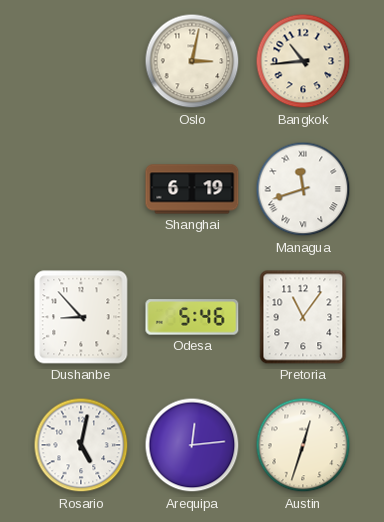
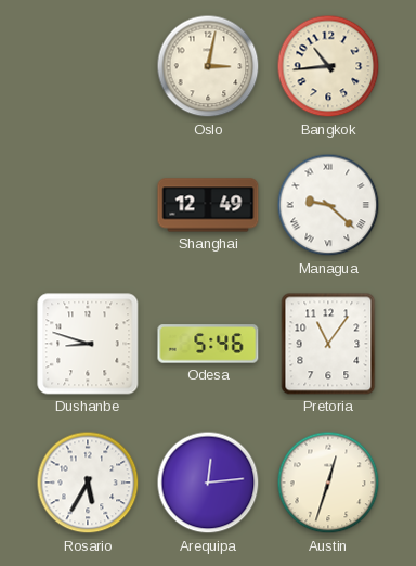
Shanghai: 6:19 -> 12:49 (208, 205)
Managua: 11:42 -> 9:22 (328, 205)
Dushanbe: 8:53 -> 8:48 (88, 344)
Rosario: 5:02 -> 5:35 (88, 483)
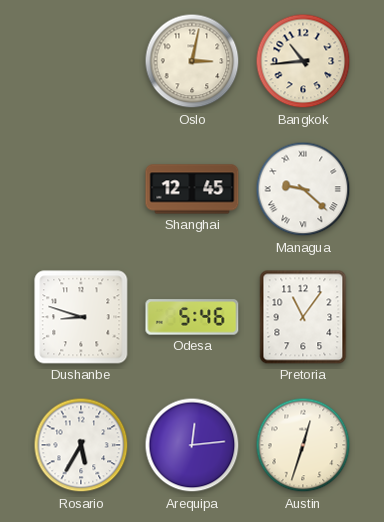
Shanghai: 12:49 -> 12:45 (192, 189)
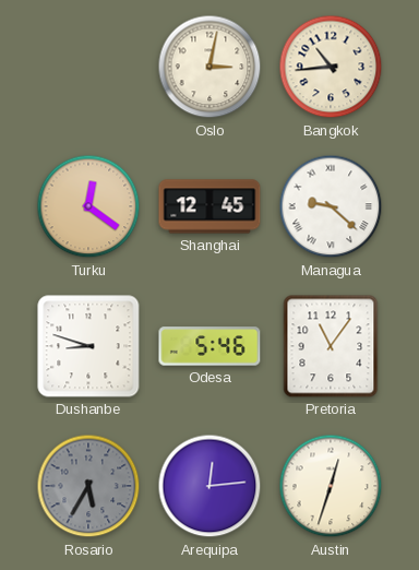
Turku: none -> 12:21 (88, 206)
Rosario dial: white -> grey (88, 486)
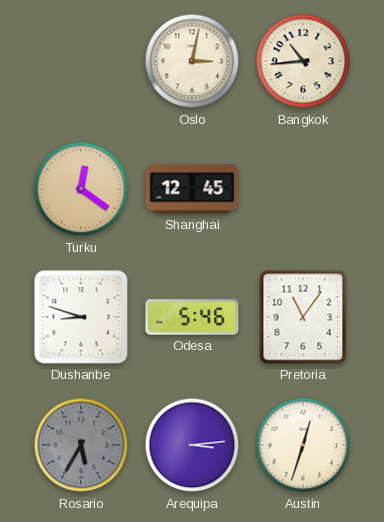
Managua: 9:22 -> none (331, 206)
Arequipa: 12:14 -> 3:14 (192, 445)
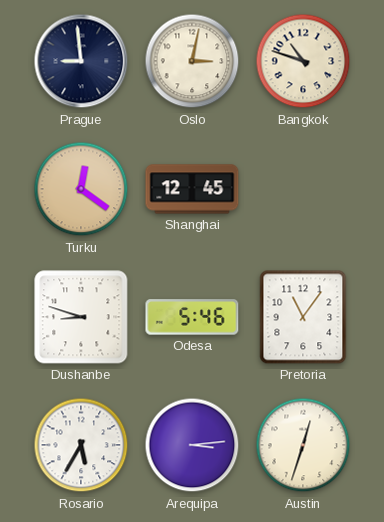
Prague: none -> 8:59 (81, 61)
Bangkok: 10:44 -> 10:48 (303, 61)
Rosario dial: grey -> white (81, 445)
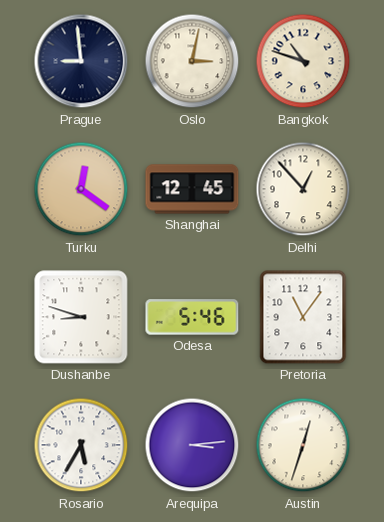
Delhi: none -> 12:53 (303, 189)
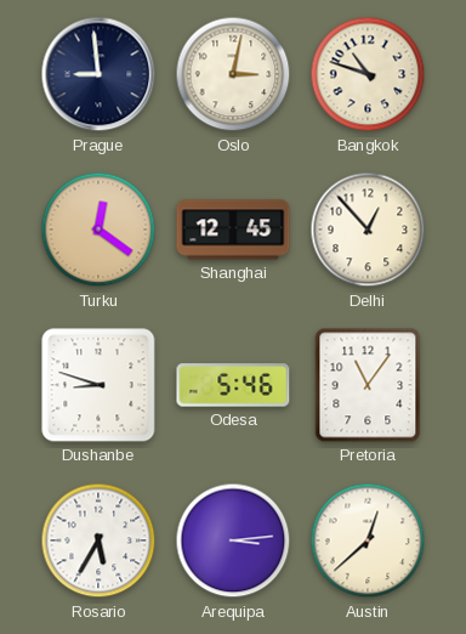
Austin: 12:33 -> 12:38 (368, 540)
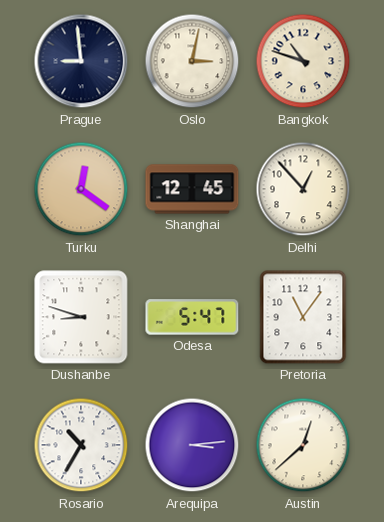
Odesa: 5:46 -> 5:47 (192, 317)
Rosario: 5:35 -> 10:35 (81, 445)
